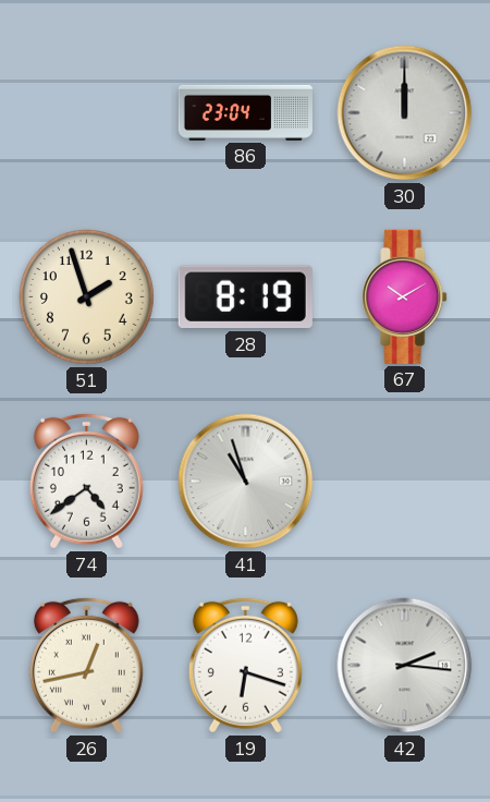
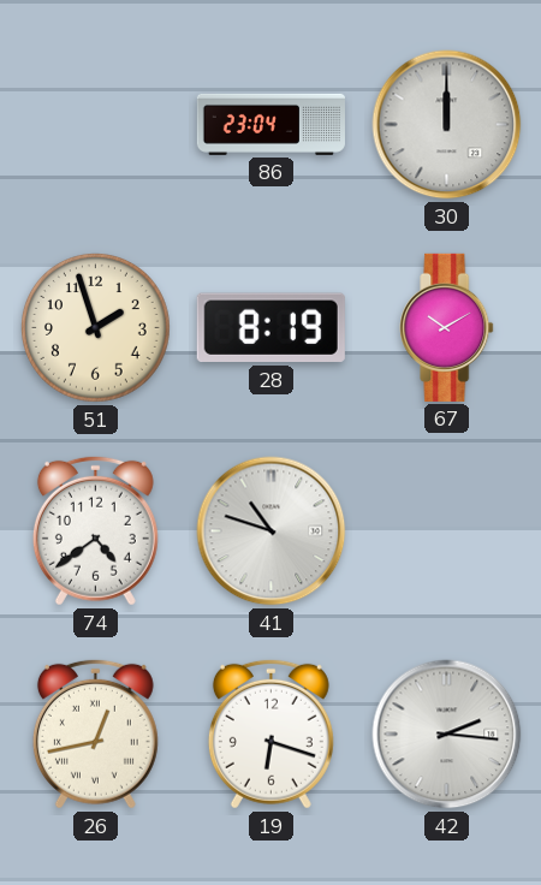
41: 10:57 -> 10:48 (272, 531)
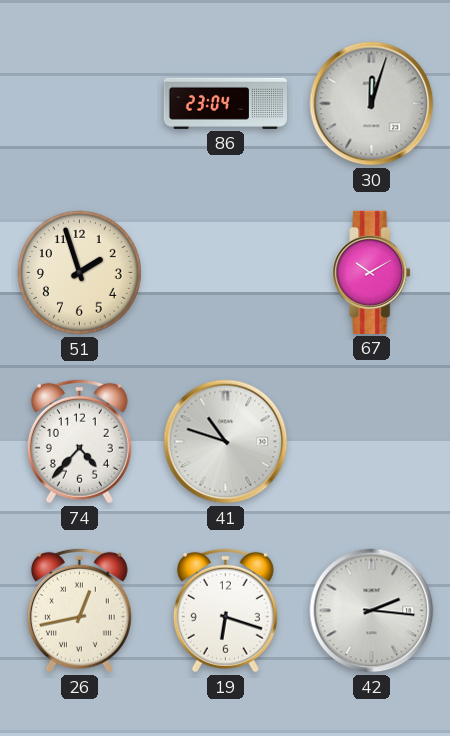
30: 12:00 -> 12:03 (372, 104)
28: 8:19 -> none (270, 328)
74: 4:39 -> 4:37 (79, 441)
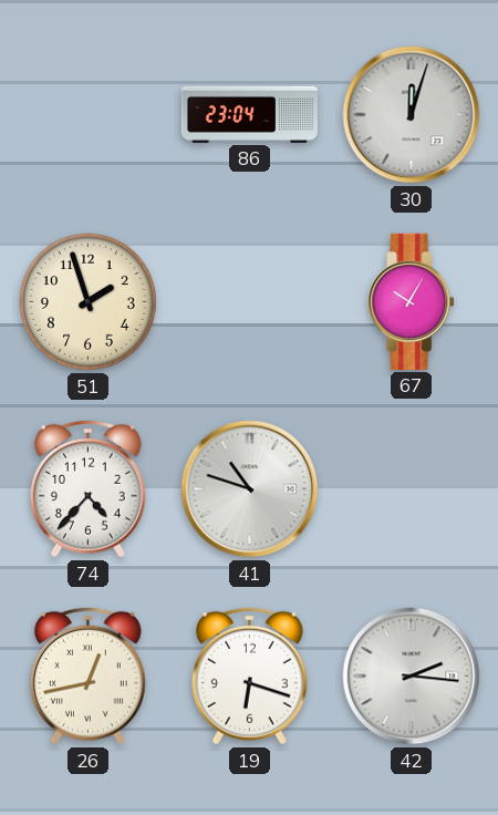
67: 10:10 -> 10:05 (412, 301)
